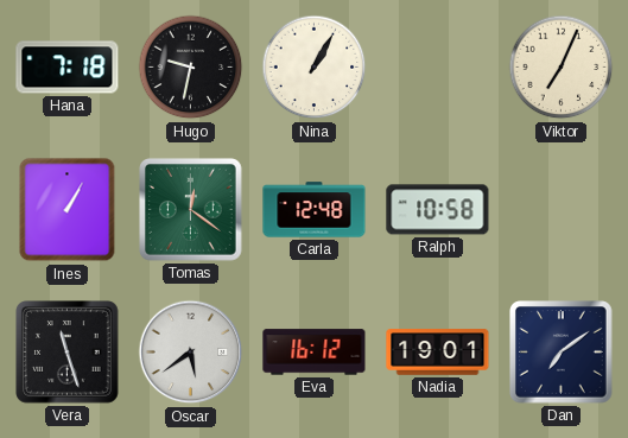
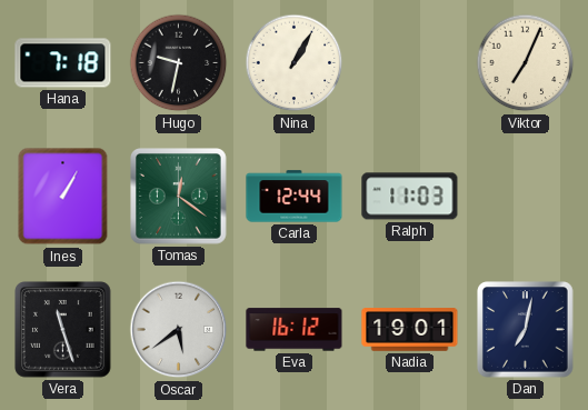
Carla: 12:48 -> 12:44 (295, 197)
Ralph: 10:58 -> 11:03 (410, 197)
Dan: 7:09 -> 7:02 (526, 330)
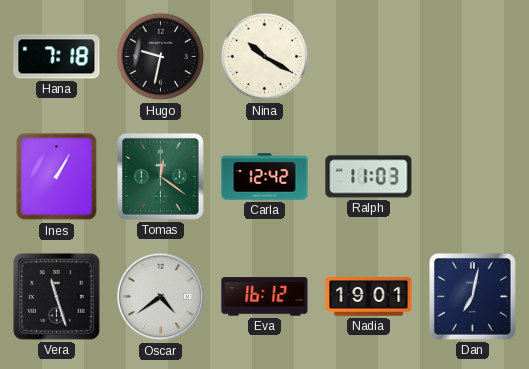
Nina: 1:05 -> 10:20 (265, 57)
Viktor: 7:04 -> none (526, 63)
Carla: 12:44 -> 12:42 (265, 177)
Oscar: 5:39 -> 4:39 (161, 297)
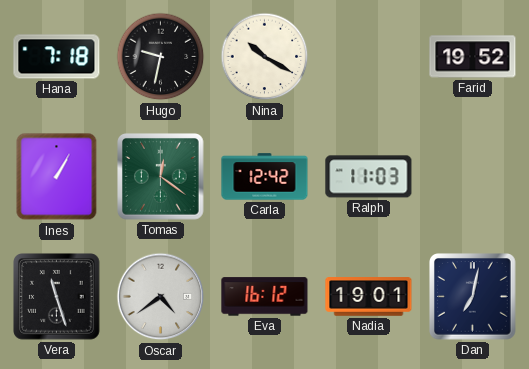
Farid: none -> 19:52 (473, 57)
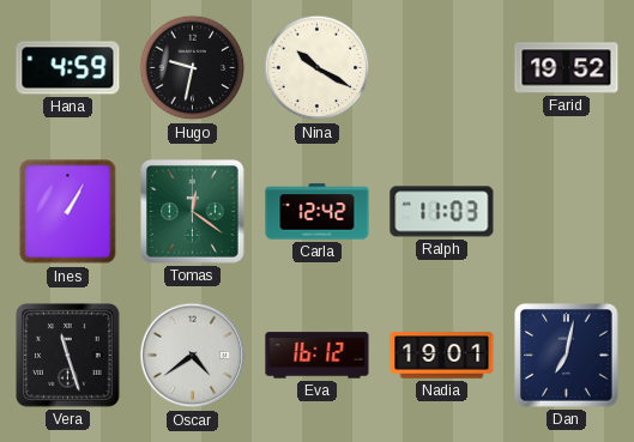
Hana: 7:18 -> 4:59 (68, 68)
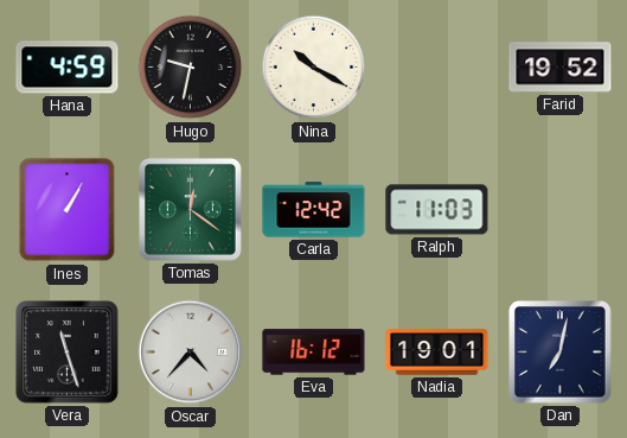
Oscar: 4:39 -> 4:37 (191, 353)
